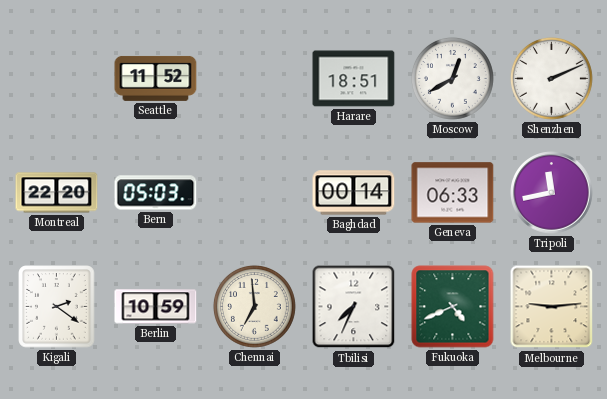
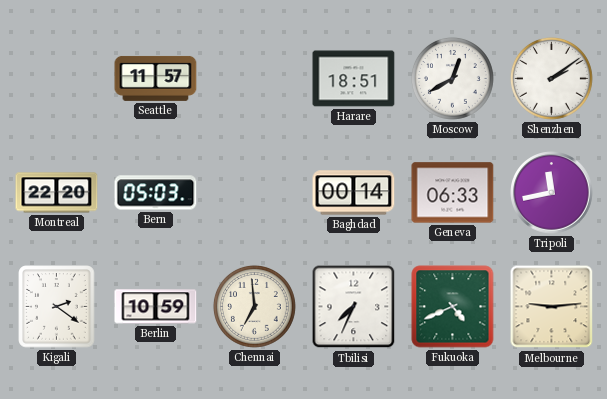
Seattle: 11:52 -> 11:57 (156, 78)
Shenzhen: 2:11 -> 2:09 (551, 78)
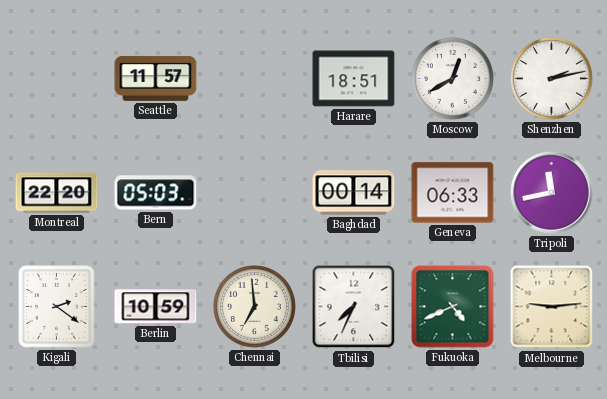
Shenzhen: 2:09 -> 2:13 (551, 78)
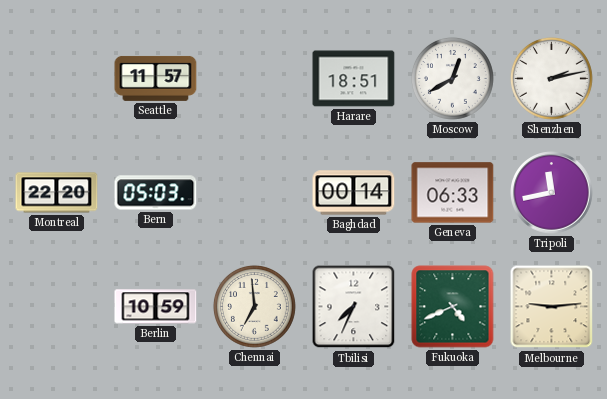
Kigali: 2:21 -> none (57, 307)
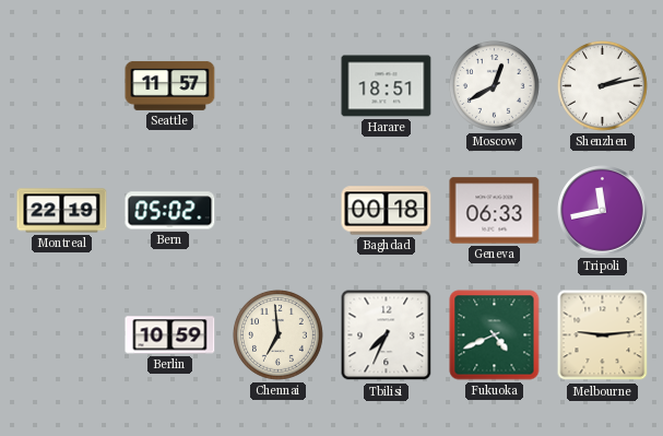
Montreal: 22:20 -> 22:19 (62, 211)
Bern: 05:03 -> 05:02 (170, 211)
Baghdad: 00:14 -> 00:18 (387, 211)
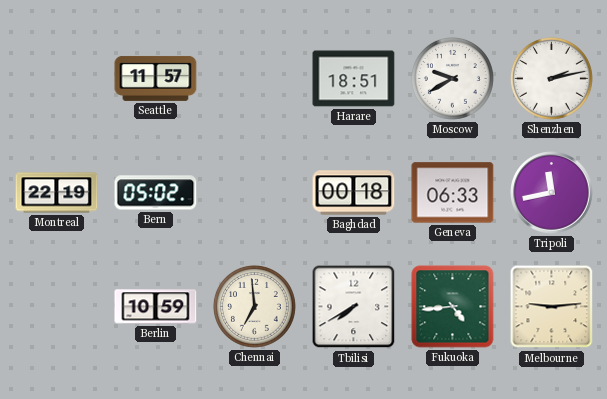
Moscow: 12:40 -> 9:40 (452, 78)
Tbilisi: 7:34 -> 7:40 (354, 307)
Fukuoka: 4:41 -> 4:44 (453, 307)
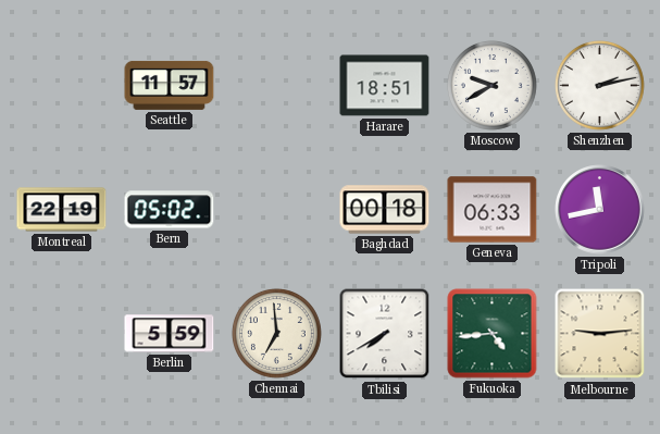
Berlin: 10:59 -> 5:59 (170, 334)
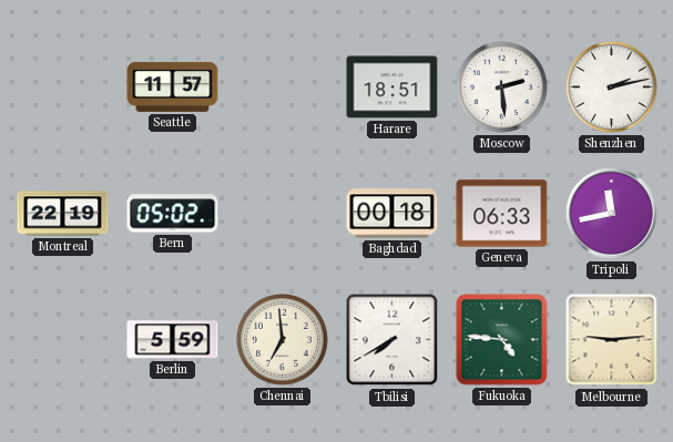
Moscow: 9:40 -> 2:29 (501, 86)
Fukuoka: 4:44 -> 4:46 (502, 340)
